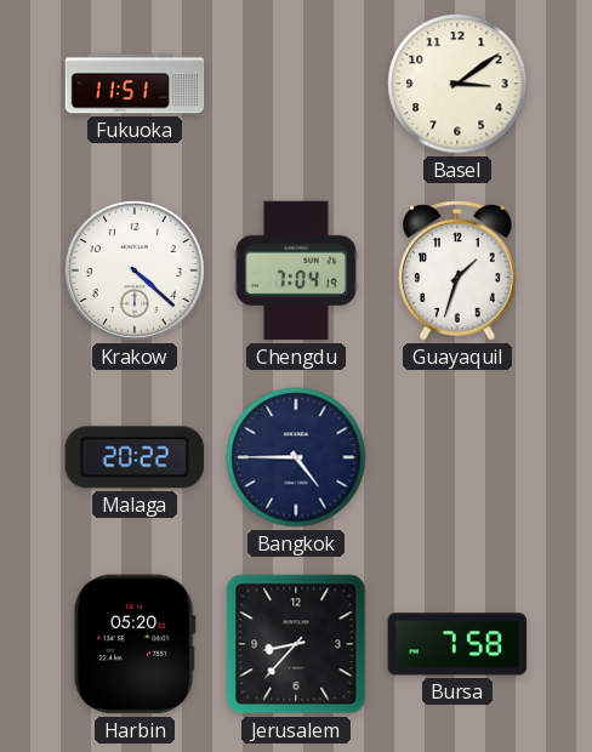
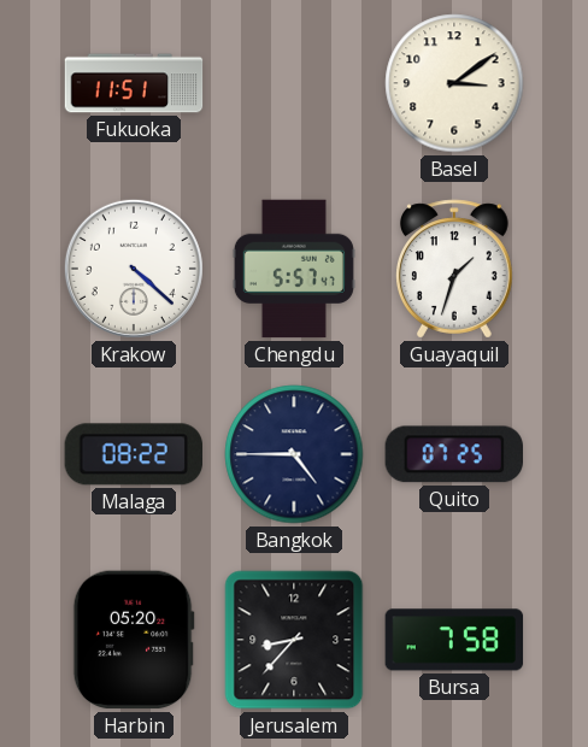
Chengdu: 7:04 -> 5:57 (294, 269)
Malaga: 20:22 -> 08:22 (133, 454)
Quito: none -> 07:25 (453, 454)
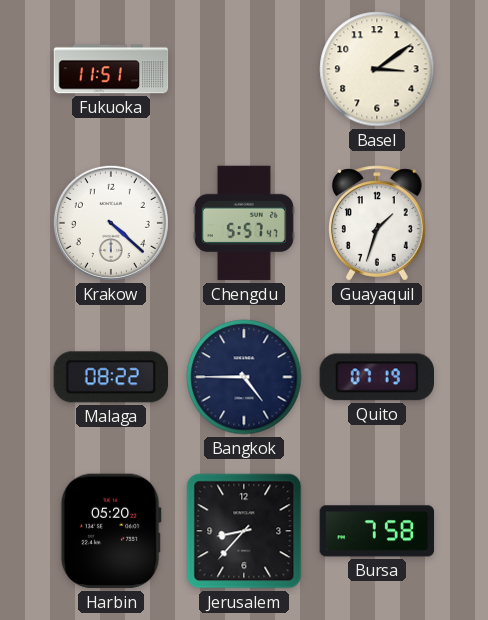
Quito: 07:25 -> 07:19 (376, 377)
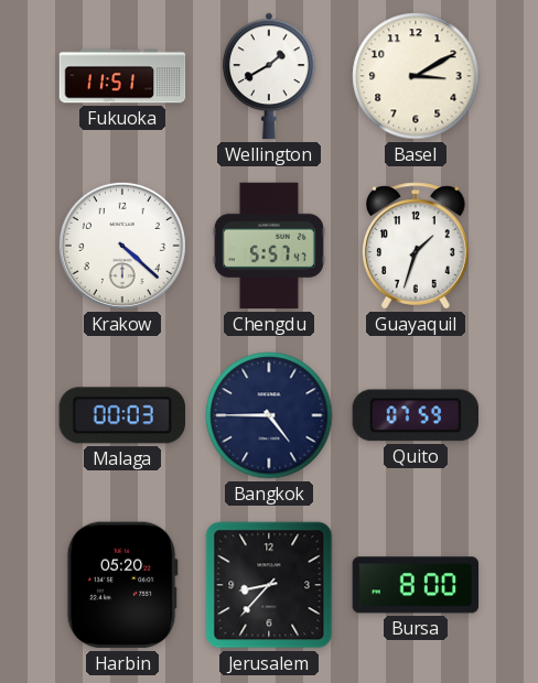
Wellington: none -> 1:40 (270, 76)
Basel: 3:09 -> 3:10 (416, 76)
Malaga: 08:22 -> 00:03 (121, 415)
Quito: 07:19 -> 07:59 (415, 415)
Bursa: 7:58 -> 8:00 (416, 585)
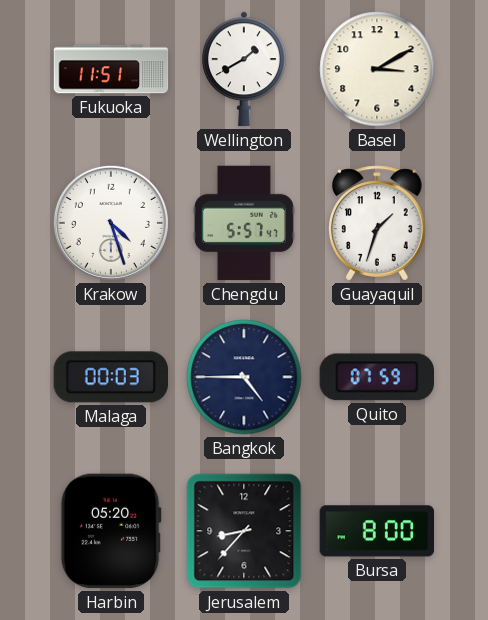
Krakow: 4:22 -> 4:27 (111, 223)
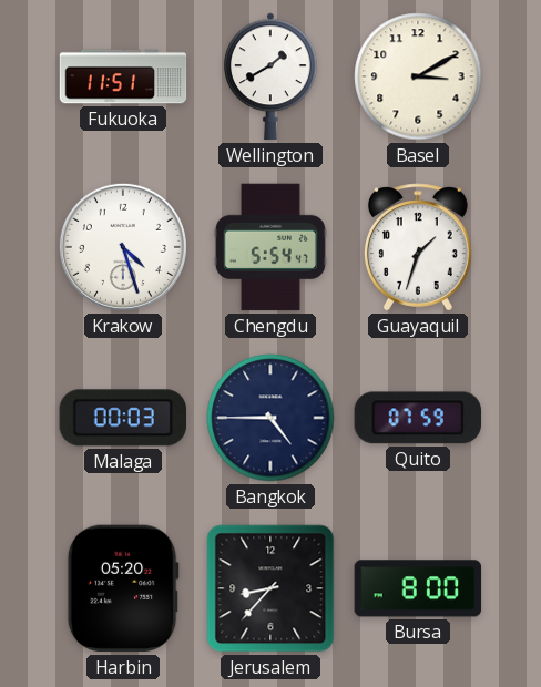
Chengdu: 5:57 -> 5:54 (270, 247)
